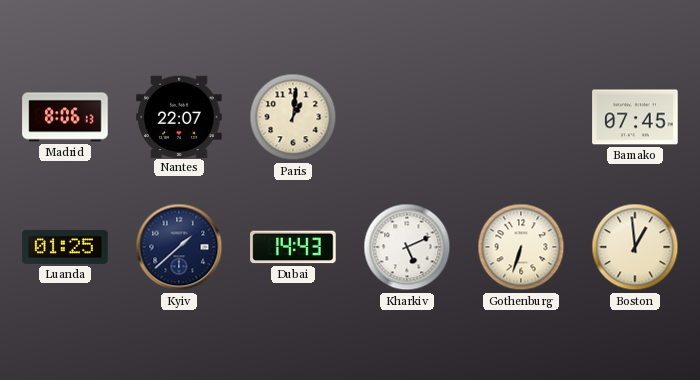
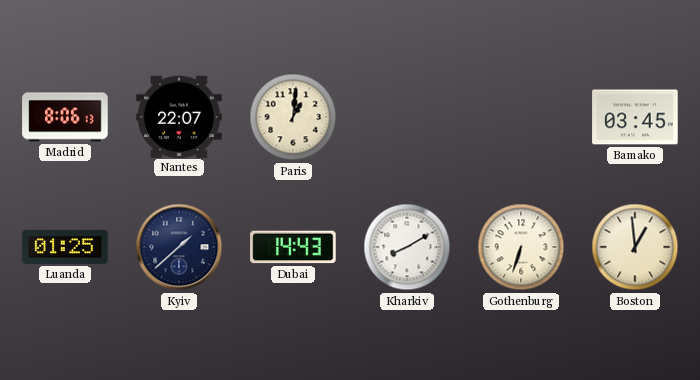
Bamako: 07:45 -> 03:45 (635, 117)
Kharkiv: 5:11 -> 8:10 (407, 247)
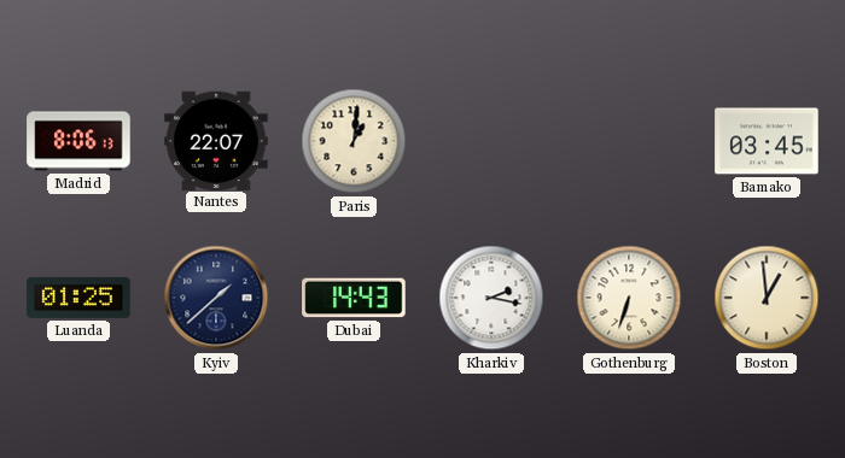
Kharkiv: 8:10 -> 2:17 (491, 298)
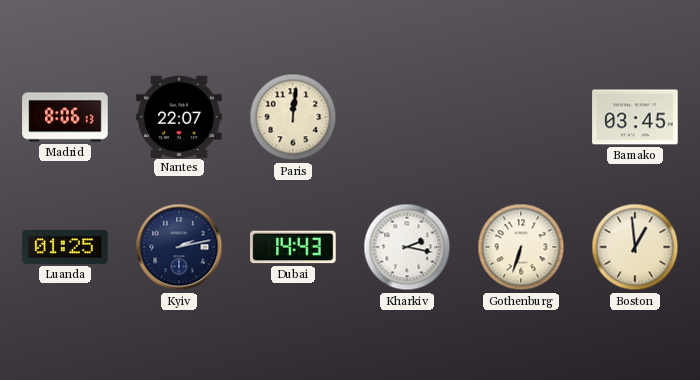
Paris: 1:01 -> 12:01 (293, 117)
Kyiv: 1:38 -> 2:13 (179, 247)
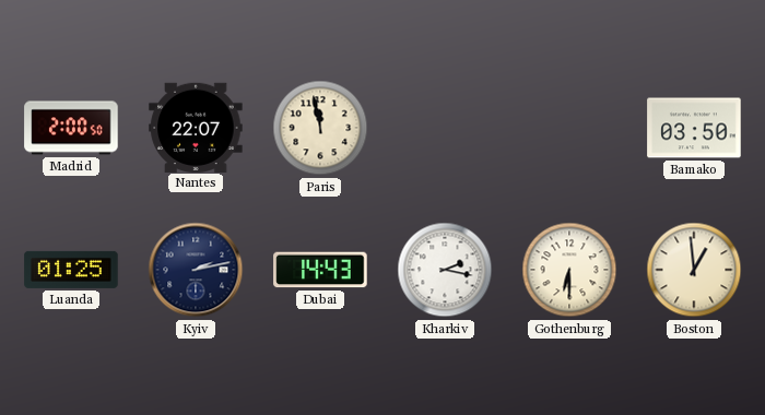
Madrid: 8:06 -> 2:00 (71, 128)
Paris: 12:01 -> 11:58 (320, 128)
Bamako: 03:45 -> 03:50 (694, 128)
Gothenburg: 6:33 -> 6:30 (569, 270)
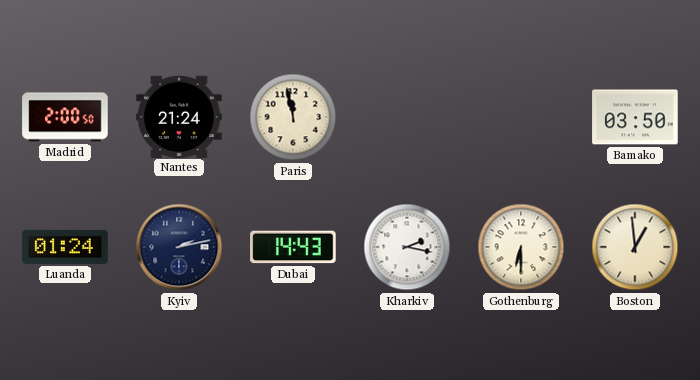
Nantes: 22:07 -> 21:24 (179, 116)
Luanda: 01:25 -> 01:24 (65, 247)
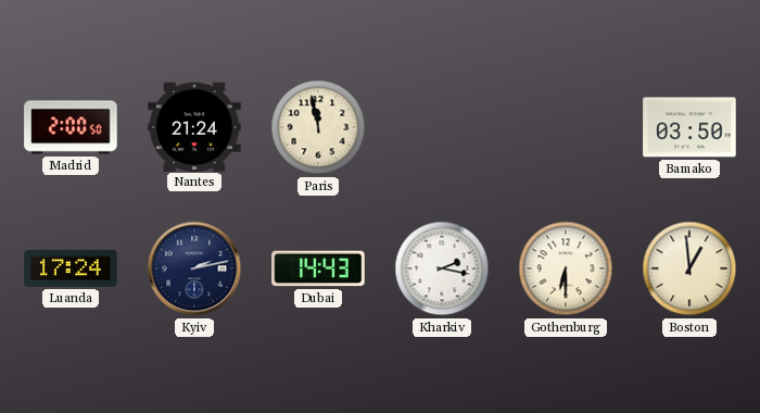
Luanda: 01:24 -> 17:24 (71, 268)
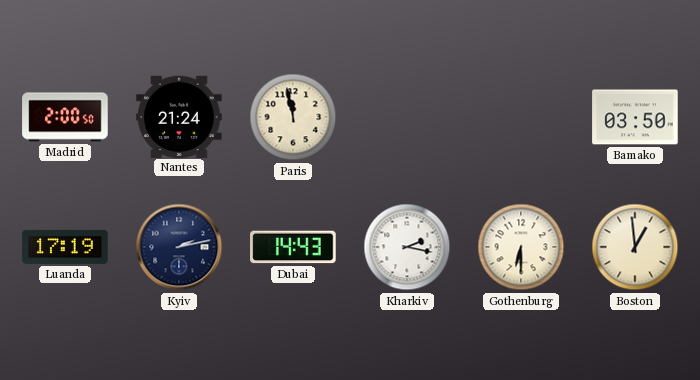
Luanda: 17:24 -> 17:19 (65, 247)
